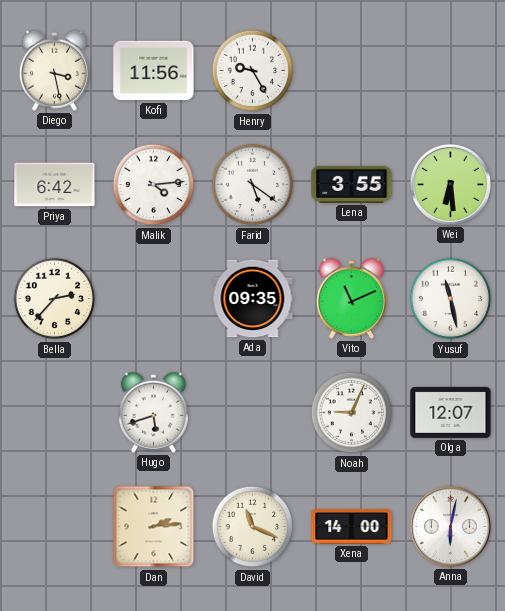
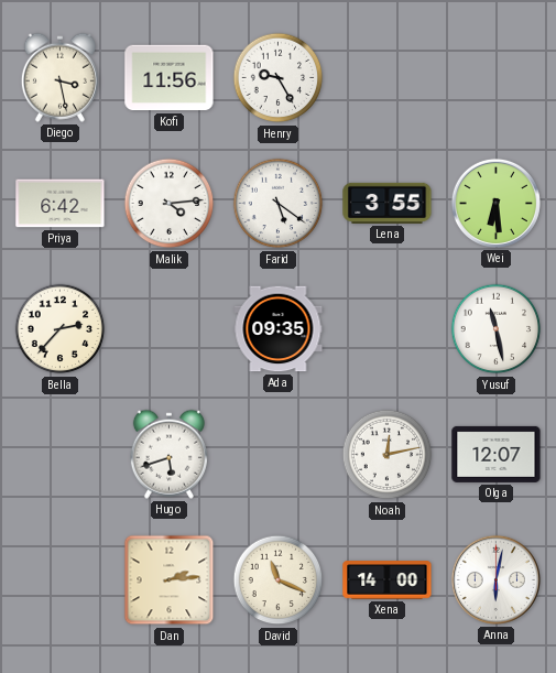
Vito: 11:11 -> none (351, 298)
Noah: 9:04 -> 12:13 (388, 455)
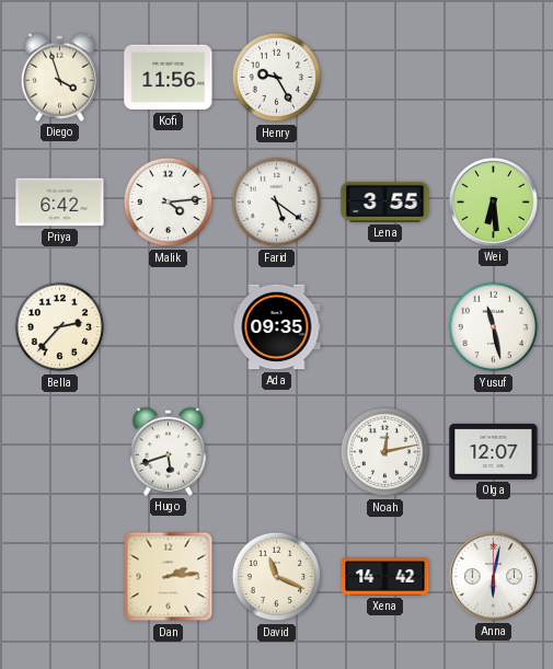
Diego: 3:28 -> 3:57 (59, 77)
Xena: 14:00 -> 14:42 (385, 577)
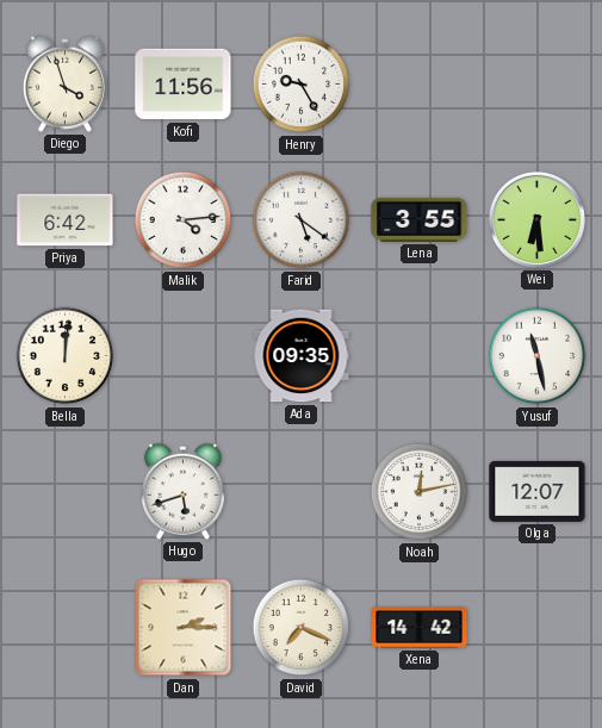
Bella: 2:37 -> 12:01 (66, 356)
Dan: 2:14 -> 2:15 (184, 628)
David: 11:19 -> 7:19 (302, 628)
Anna: 6:02 -> none (493, 576)
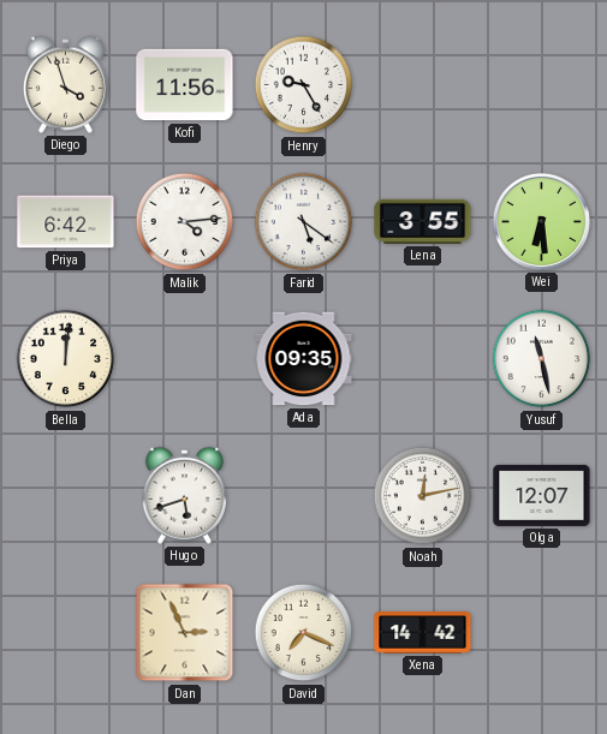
Dan: 2:15 -> 2:56 (185, 633)
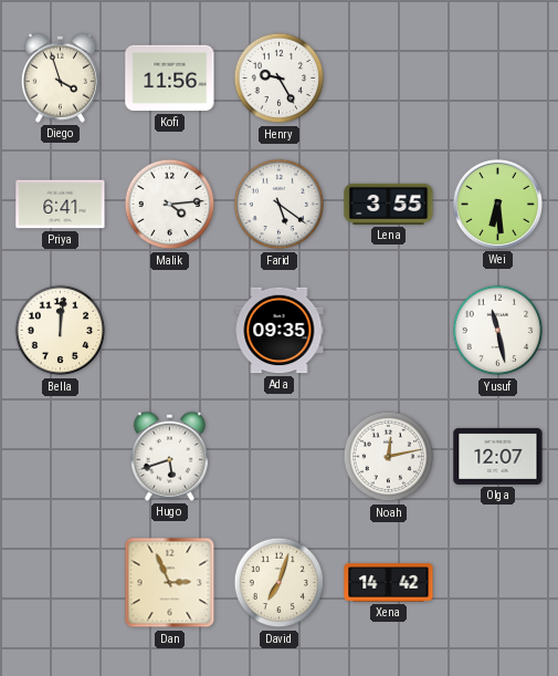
Priya: 6:42 -> 6:41 (61, 205)
David: 7:19 -> 7:03 (280, 583)
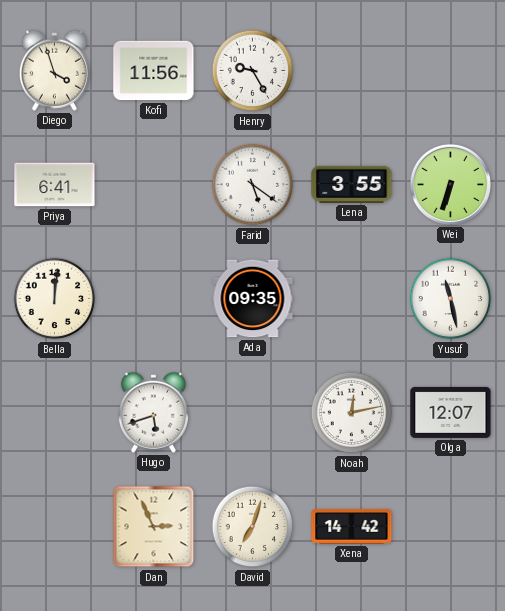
Malik: 4:14 -> none (170, 205)
Wei: 6:29 -> 6:33 (450, 184)
